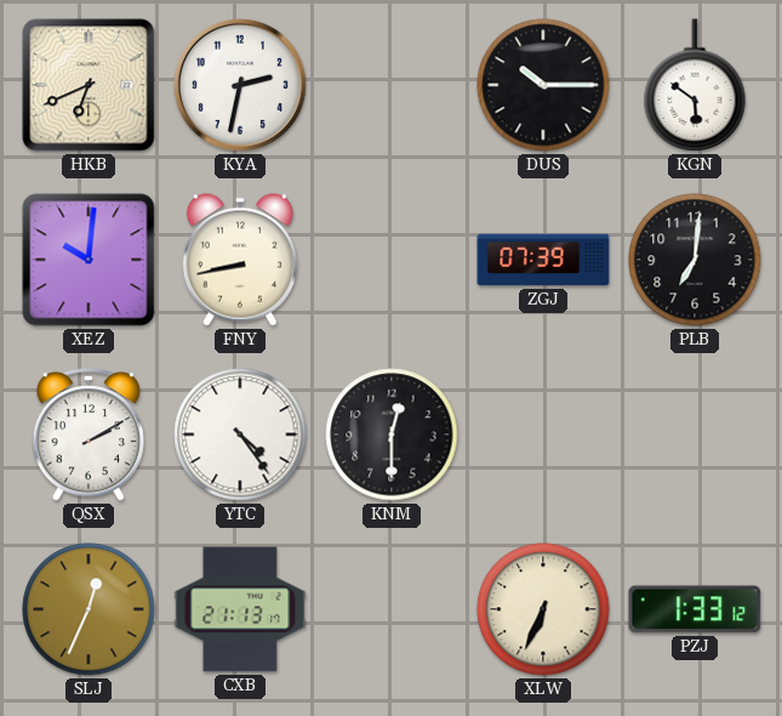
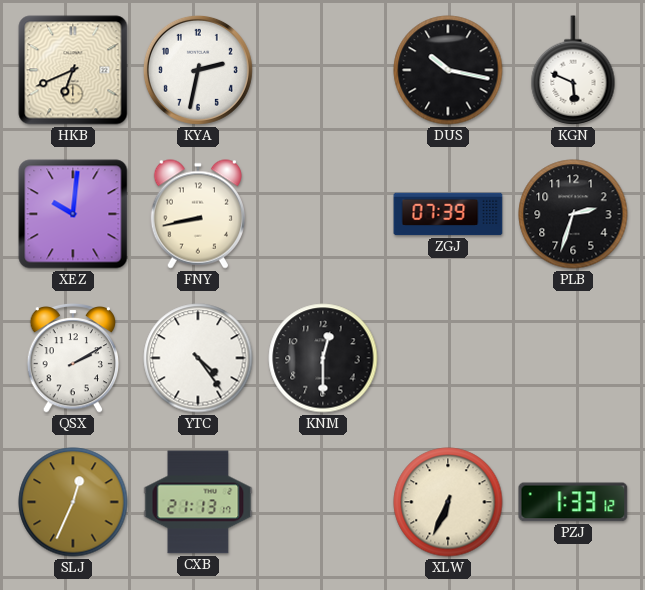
DUS: 10:15 -> 10:17 (448, 70)
KGN: 5:51 -> 5:49 (573, 70)
PLB: 7:01 -> 2:33 (573, 214)
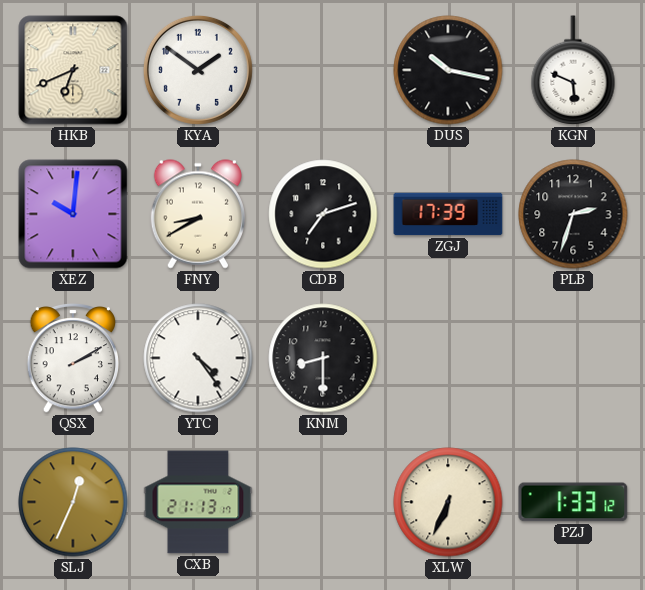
KYA: 2:32 -> 1:51 (198, 70)
FNY: 8:43 -> 8:40 (198, 214)
CDB: none -> 7:12 (323, 214)
ZGJ: 07:39 -> 17:39 (448, 214)
KNM: 12:30 -> 8:30 (323, 358)
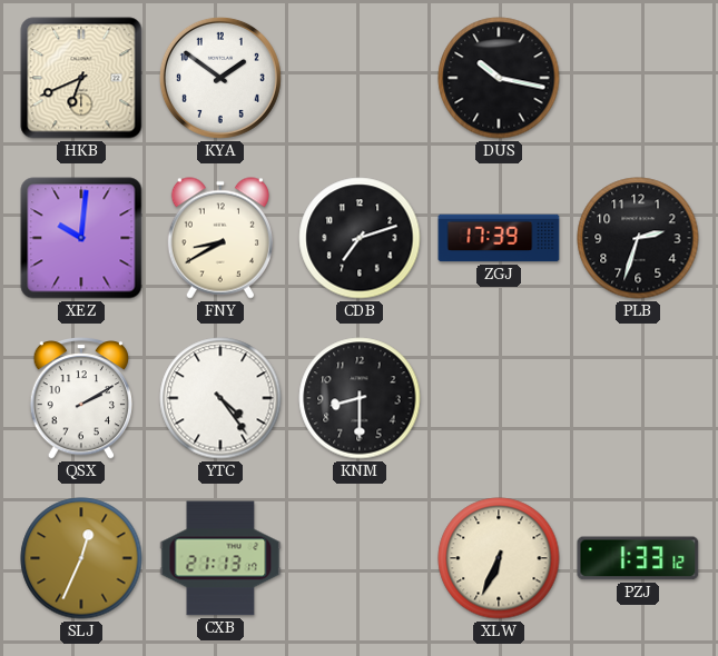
KGN: 5:49 -> none (573, 70)
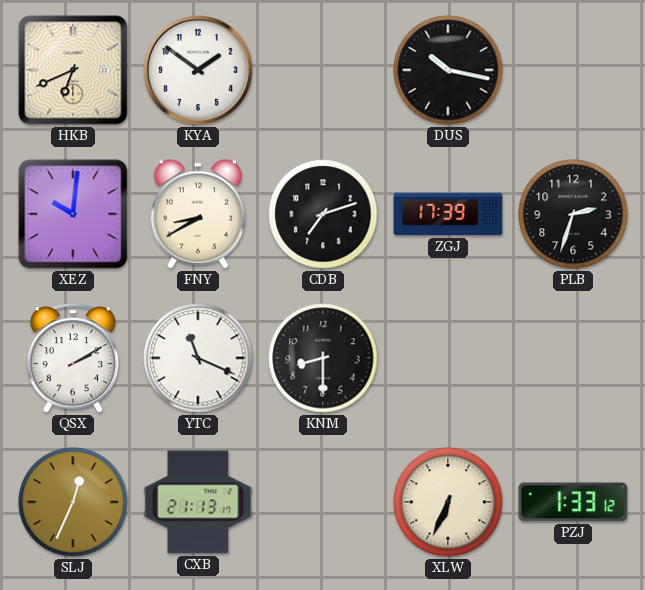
YTC: 4:24 -> 11:19 (198, 358)
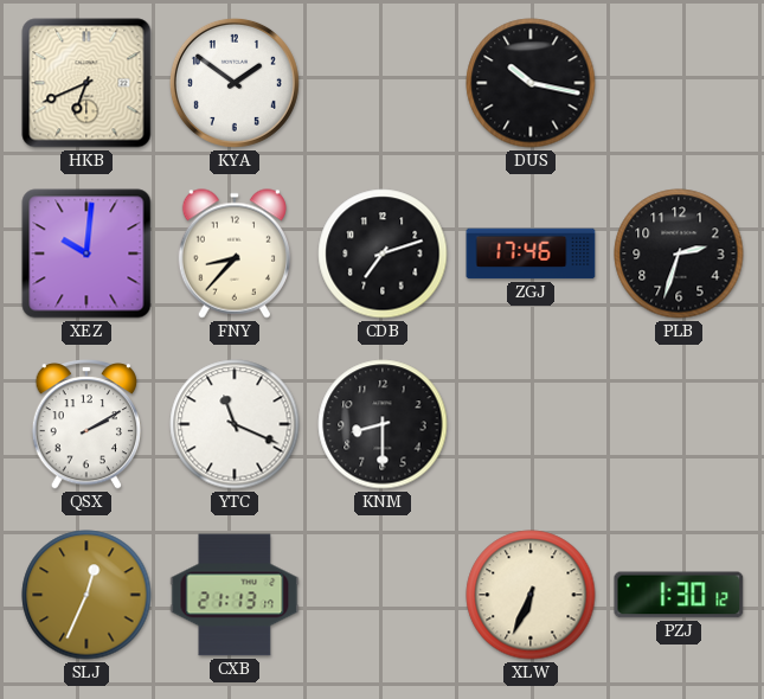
FNY: 8:40 -> 8:37 (235, 254)
ZGJ: 17:39 -> 17:46 (531, 254)
PZJ: 1:33 -> 1:30 (679, 595)
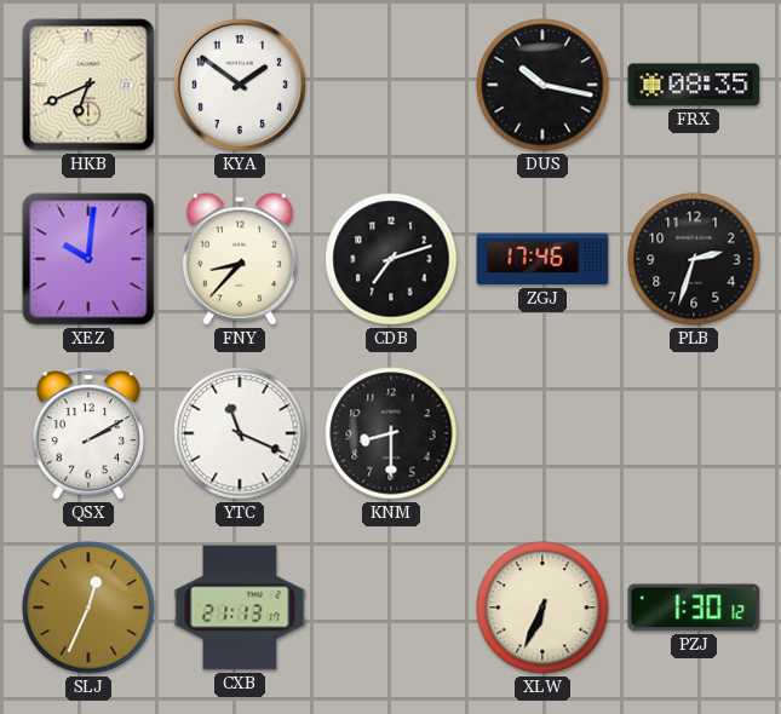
FRX: none -> 08:35 (694, 85)
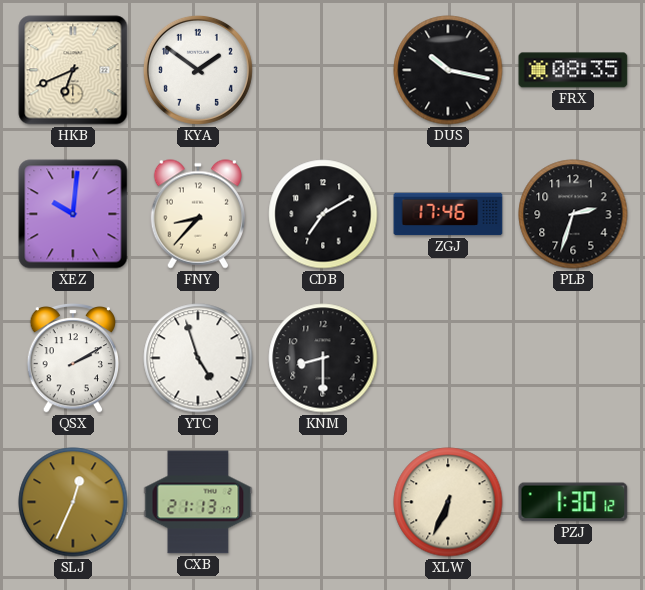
CDB: 7:12 -> 7:10 (323, 214)
YTC: 11:19 -> 4:57 (198, 358)
